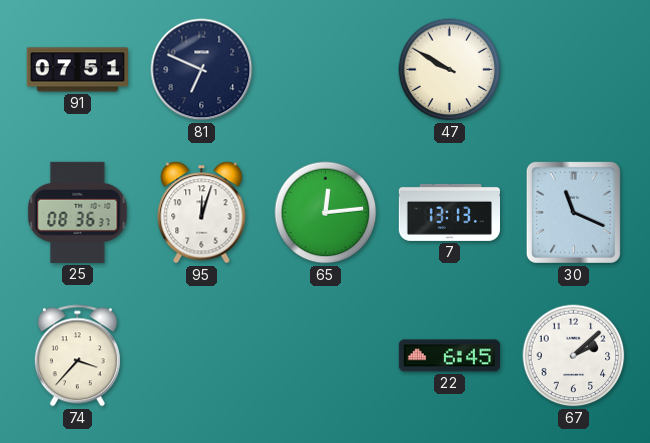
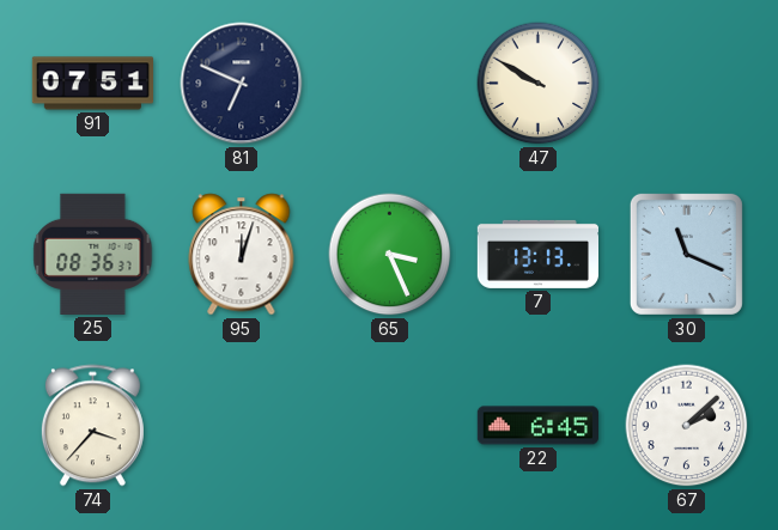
65: 12:14 -> 3:26 (390, 255)
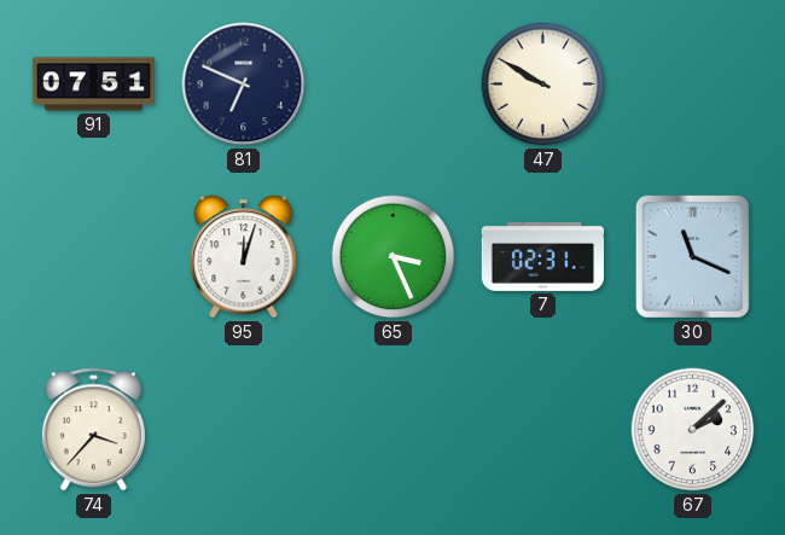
25: 08:36 -> none (93, 254)
7: 13:13 -> 02:31 (542, 256)
22: 6:45 -> none (537, 426)
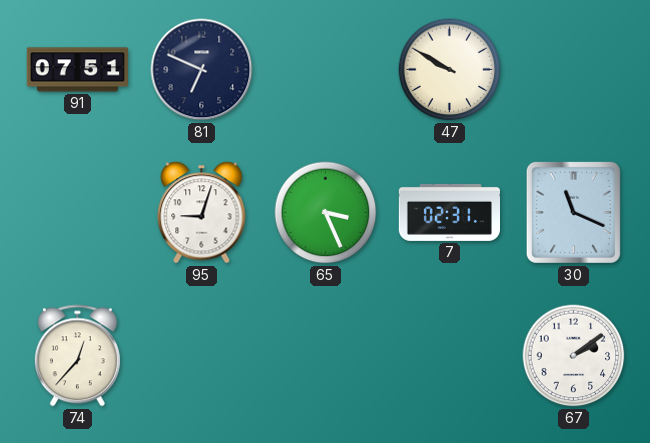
95: 12:03 -> 9:03 (202, 213)
74: 3:37 -> 12:37 (77, 356)
67: 2:08 -> 2:09 (574, 356)
